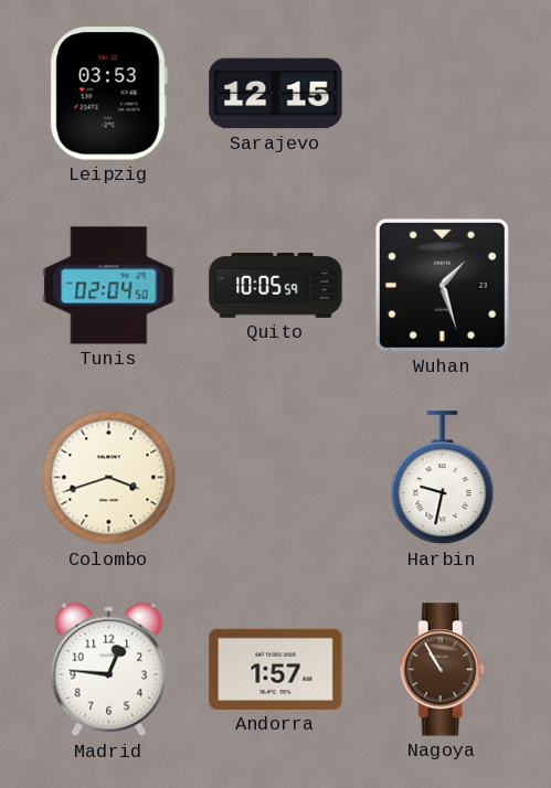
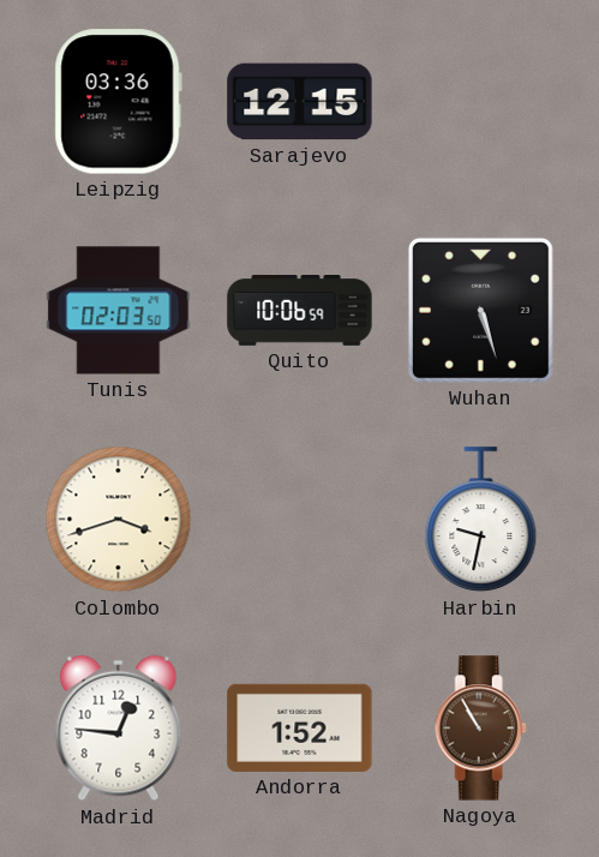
Leipzig: 03:53 -> 03:36 (118, 102)
Tunis: 02:04 -> 02:03 (119, 311)
Quito: 10:05 -> 10:06 (300, 311)
Wuhan: 1:27 -> 5:27 (480, 310)
Andorra: 1:57 -> 1:52 (300, 727)
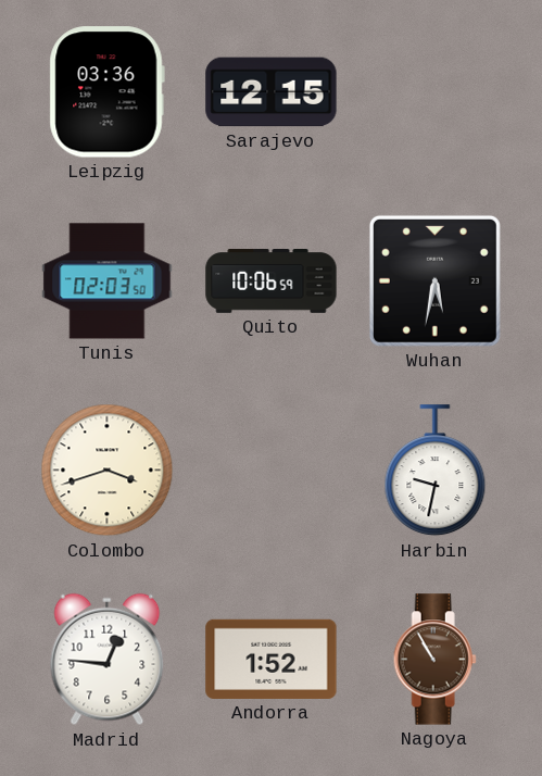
Wuhan: 5:27 -> 5:32 (434, 280)
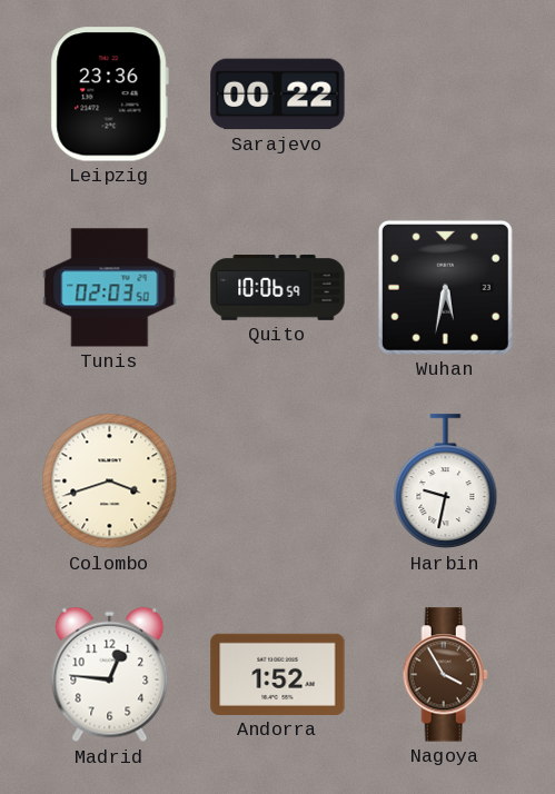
Leipzig: 03:36 -> 23:36 (109, 95)
Sarajevo: 12:15 -> 00:22 (278, 95)
Nagoya: 10:55 -> 3:55 (445, 675)
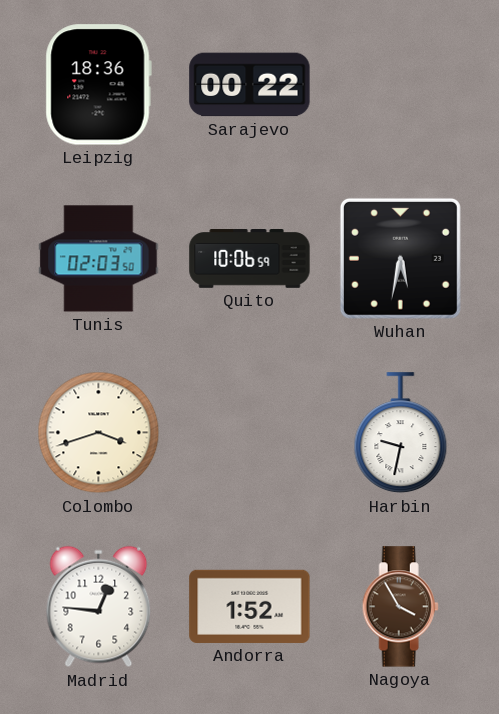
Leipzig: 23:36 -> 18:36 (98, 85)
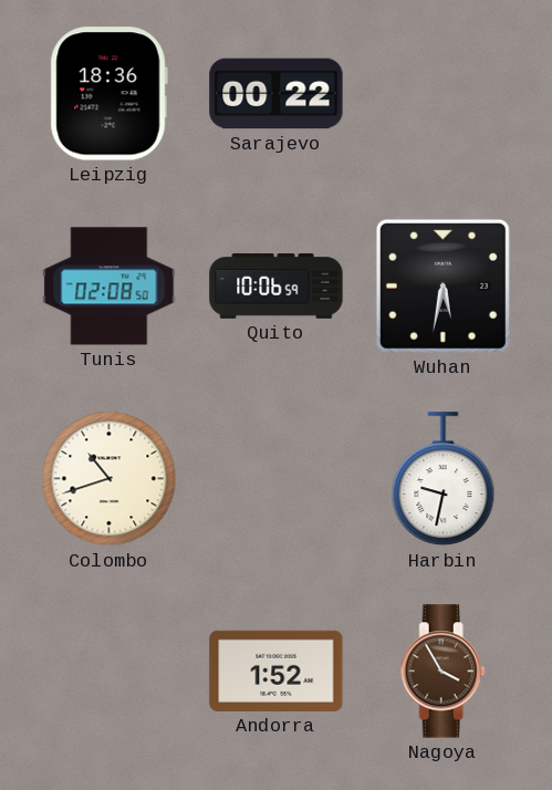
Tunis: 02:03 -> 02:08 (110, 287)
Colombo: 3:42 -> 10:42 (110, 479)
Madrid: 12:46 -> none (99, 607)
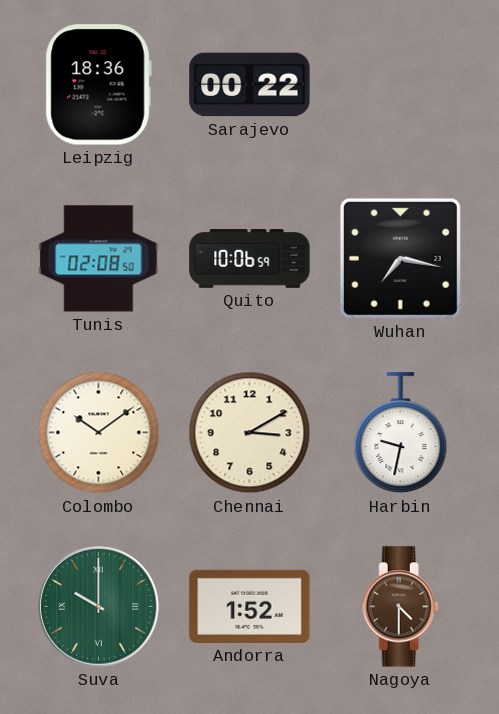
Wuhan: 5:32 -> 7:17 (400, 258)
Colombo: 10:42 -> 10:09 (99, 433)
Chennai: none -> 3:10 (250, 433)
Suva: none -> 10:00 (99, 607)
Nagoya: 3:55 -> 4:30 (400, 607)
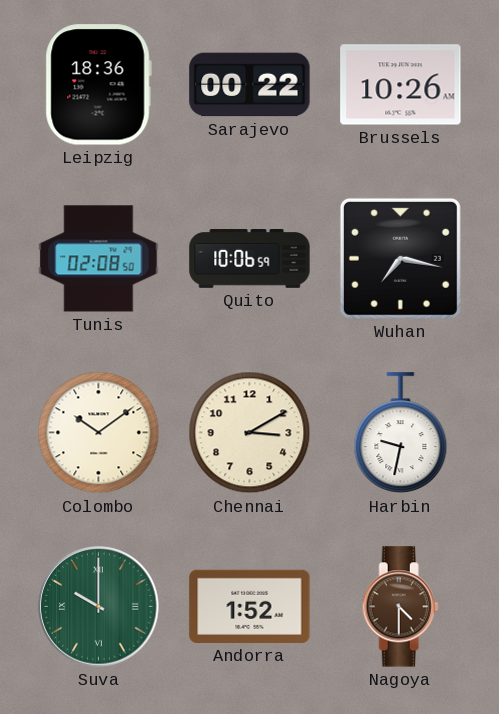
Brussels: none -> 10:26 (401, 85)
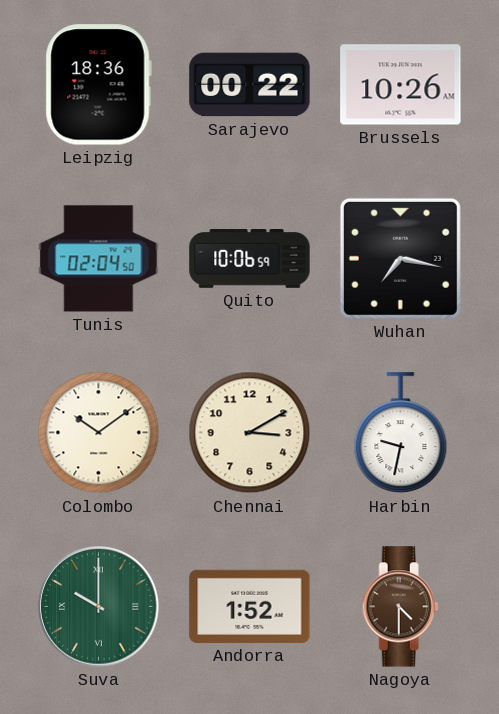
Tunis: 02:08 -> 02:04 (99, 259)
